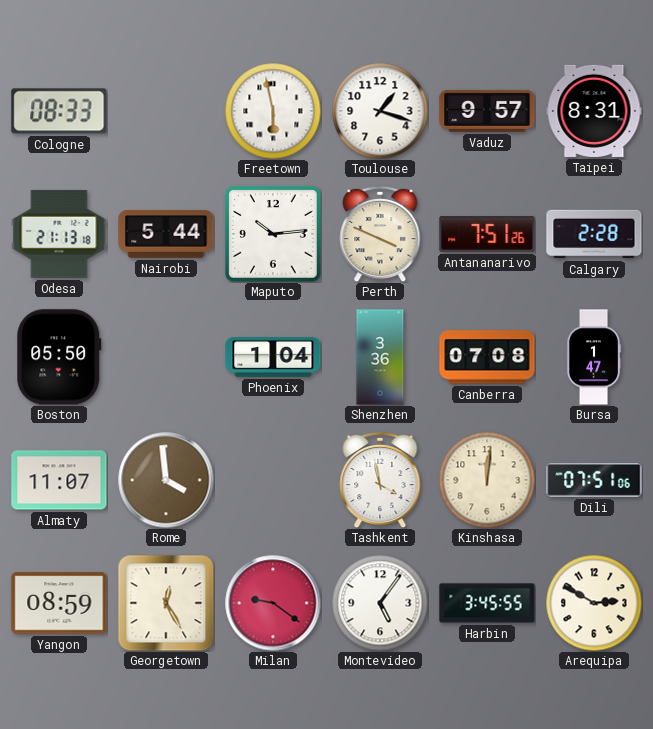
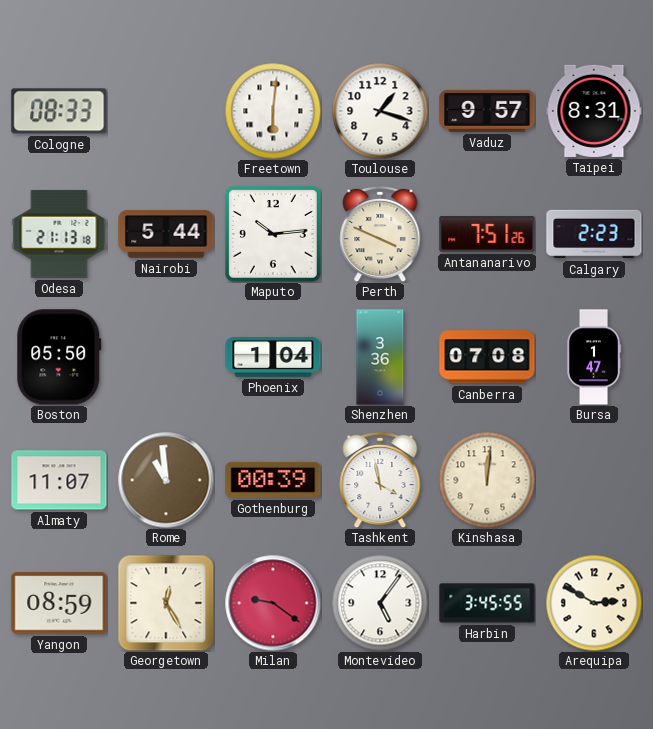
Freetown: 5:58 -> 6:01 (273, 111)
Calgary: 2:28 -> 2:23 (594, 234)
Rome: 3:59 -> 10:59 (166, 480)
Gothenburg: none -> 00:39 (273, 480)
Dili: 07:51 -> none (594, 480)
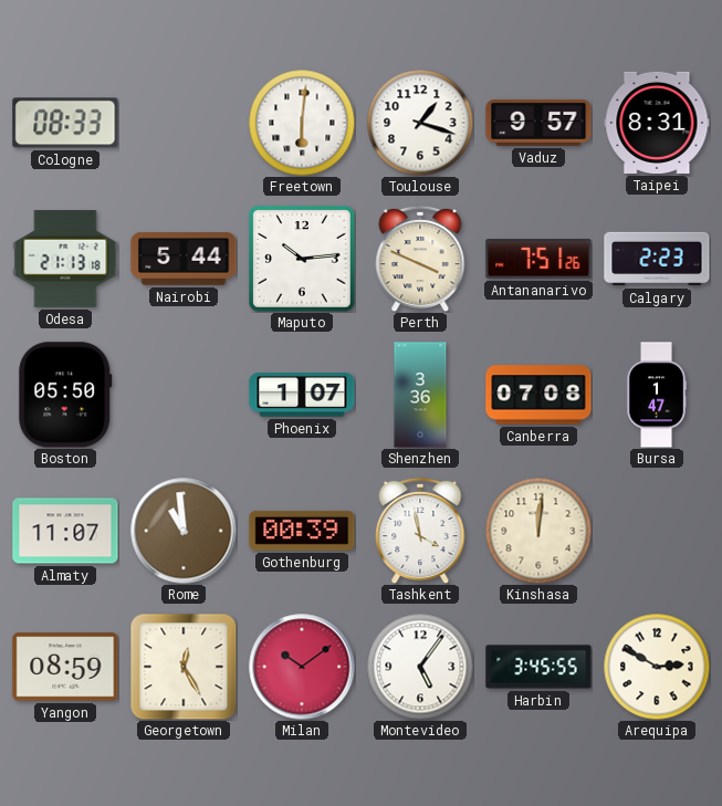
Phoenix: 1:04 -> 1:07 (302, 396)
Milan: 9:21 -> 10:09 (302, 667)
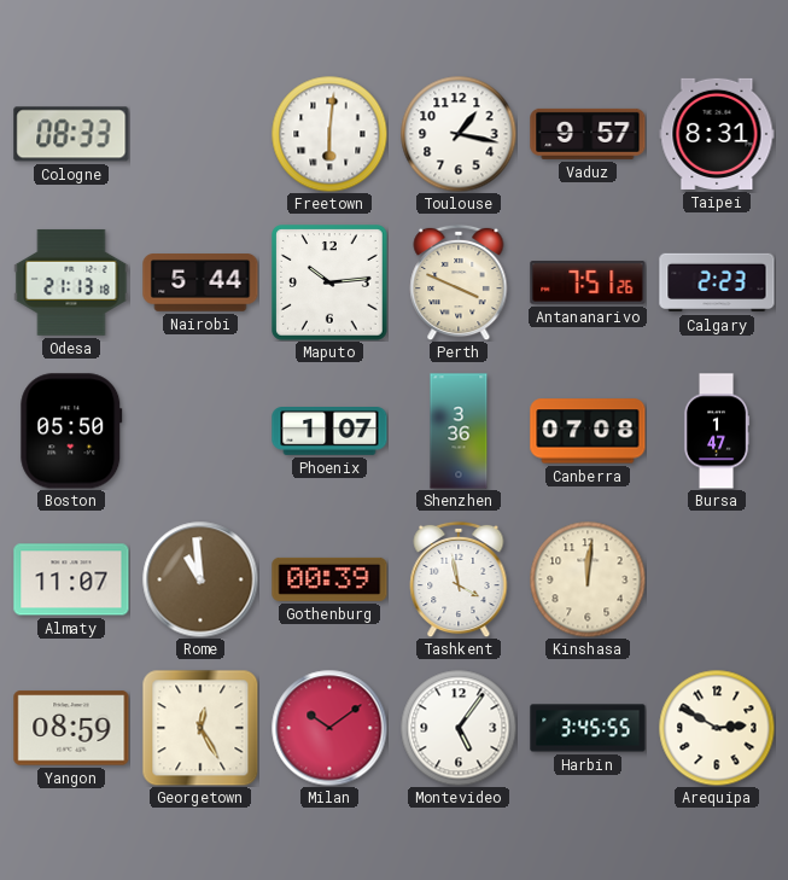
Toulouse: 1:18 -> 1:17 (459, 134)
